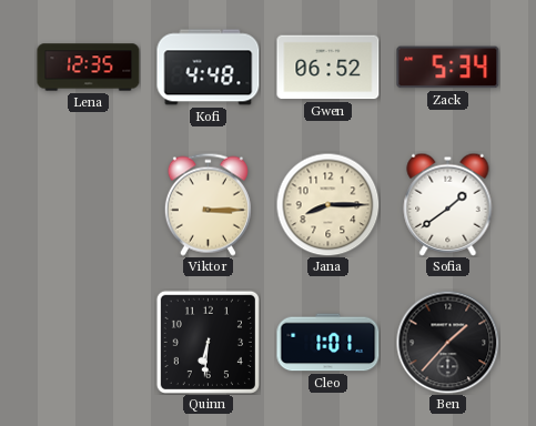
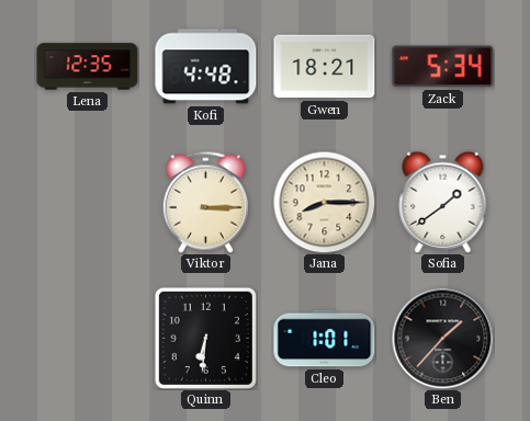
Gwen: 06:52 -> 18:21 (325, 67)
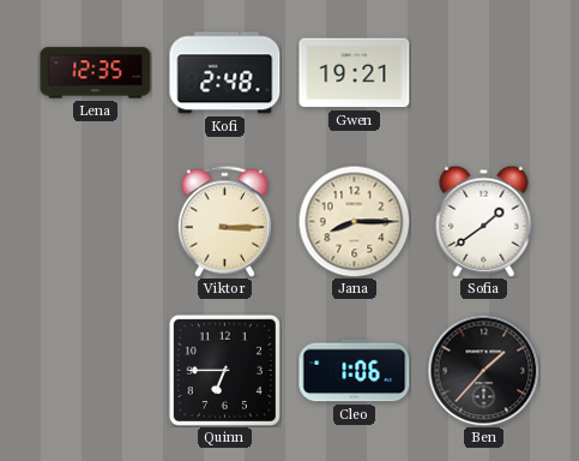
Kofi: 4:48 -> 2:48 (225, 73)
Gwen: 18:21 -> 19:21 (355, 73)
Zack: 5:34 -> none (443, 67)
Quinn: 6:31 -> 6:45 (224, 370)
Cleo: 1:01 -> 1:06 (355, 371)
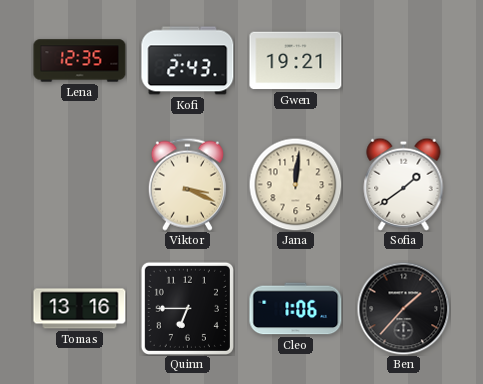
Kofi: 2:48 -> 2:43 (188, 61)
Viktor: 3:15 -> 3:19 (187, 184)
Jana: 8:15 -> 12:01 (295, 184)
Tomas: none -> 13:16 (80, 309)
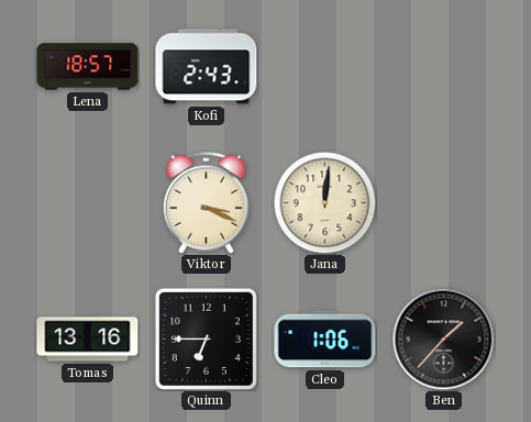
Lena: 12:35 -> 18:57 (88, 67)
Gwen: 19:21 -> none (296, 61)
Sofia: 1:39 -> none (404, 184)
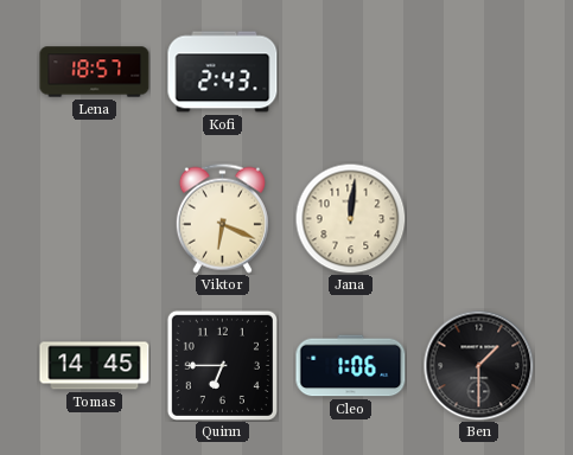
Viktor: 3:19 -> 6:19 (222, 218)
Tomas: 13:16 -> 14:45 (95, 366)
Ben: 1:37 -> 1:30 (478, 365)
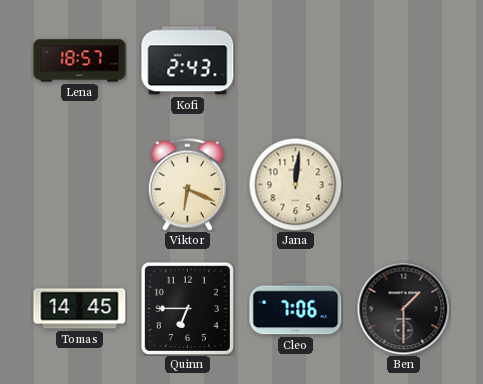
Cleo: 1:06 -> 7:06 (296, 309)
